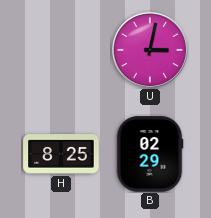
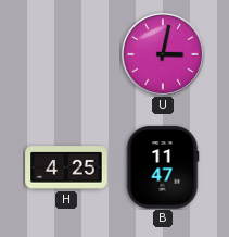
H: 8:25 -> 4:25 (66, 167)
B: 02:29 -> 11:47 (163, 167)
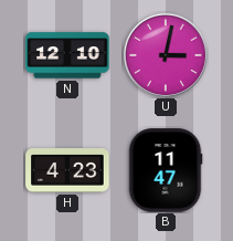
N: none -> 12:10 (67, 55)
H: 4:25 -> 4:23 (67, 170)
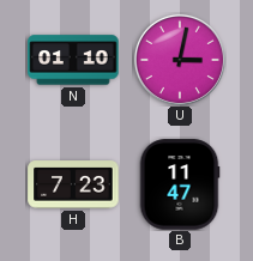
N: 12:10 -> 01:10 (73, 60)
H: 4:23 -> 7:23 (73, 184)
